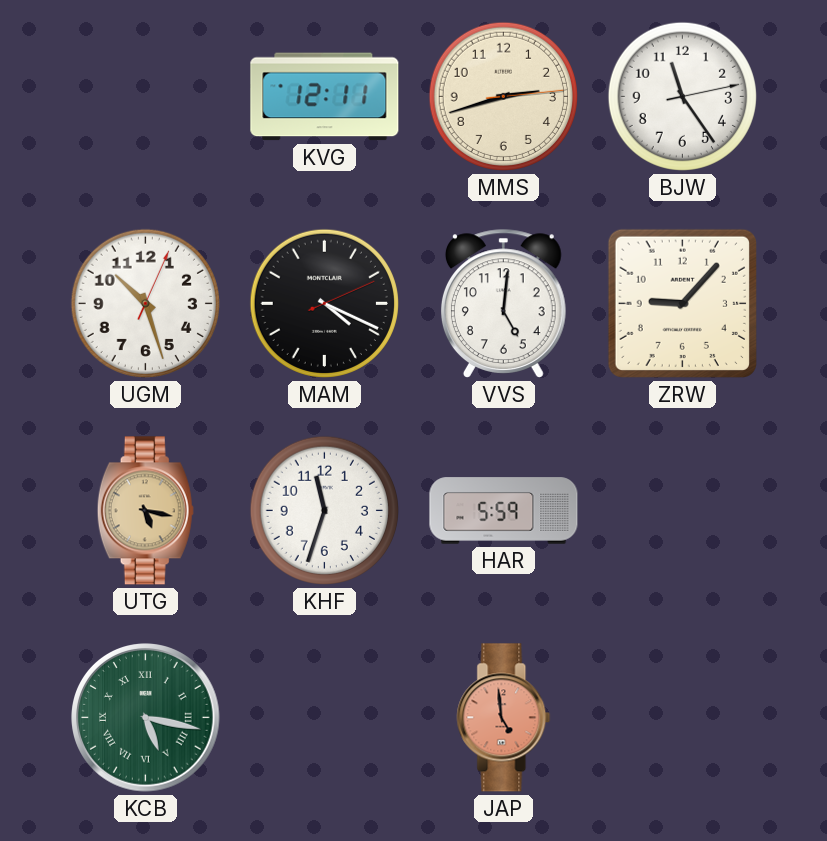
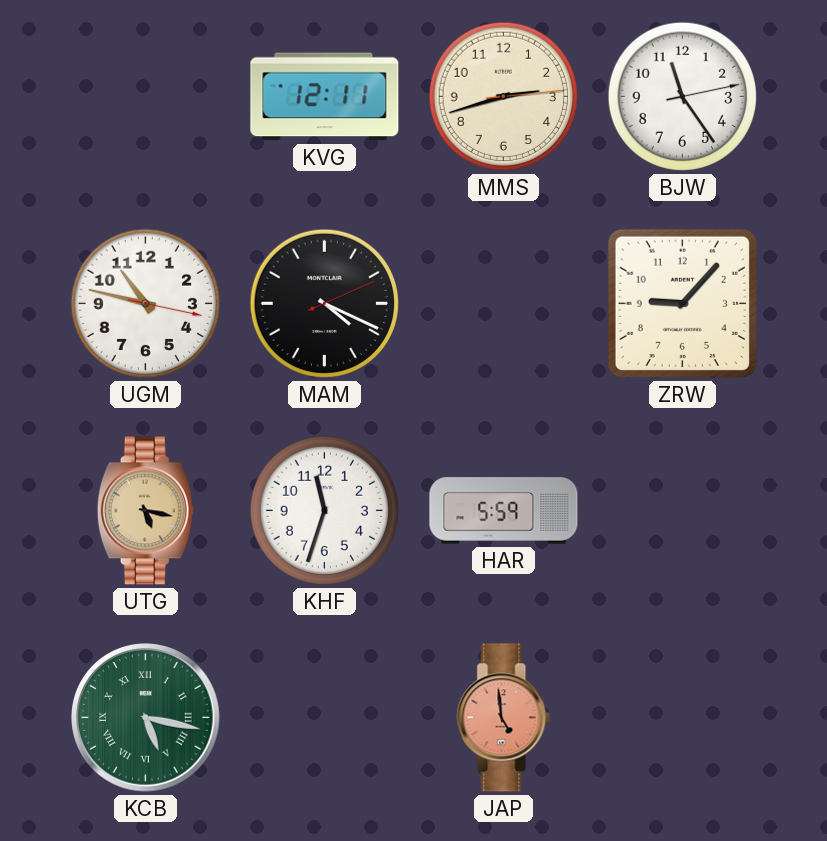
UGM: 10:27 -> 10:47 (145, 303)
VVS: 5:01 -> none (503, 303)
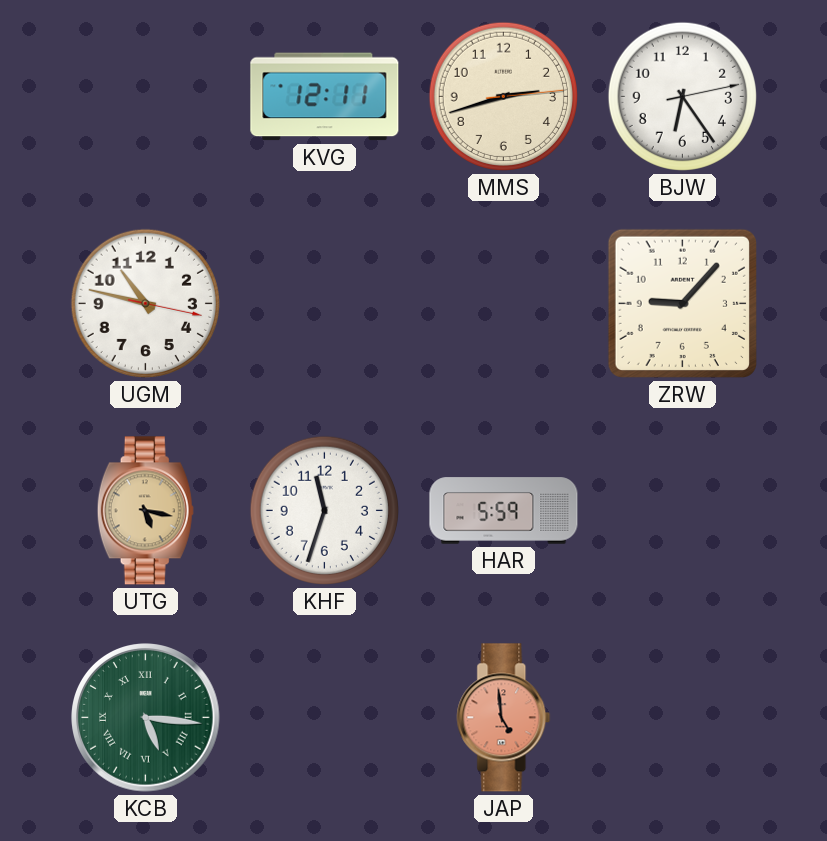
BJW: 11:24 -> 6:24 (682, 96)
MAM: 4:19 -> none (324, 303)
KCB: 5:17 -> 5:16 (146, 718)
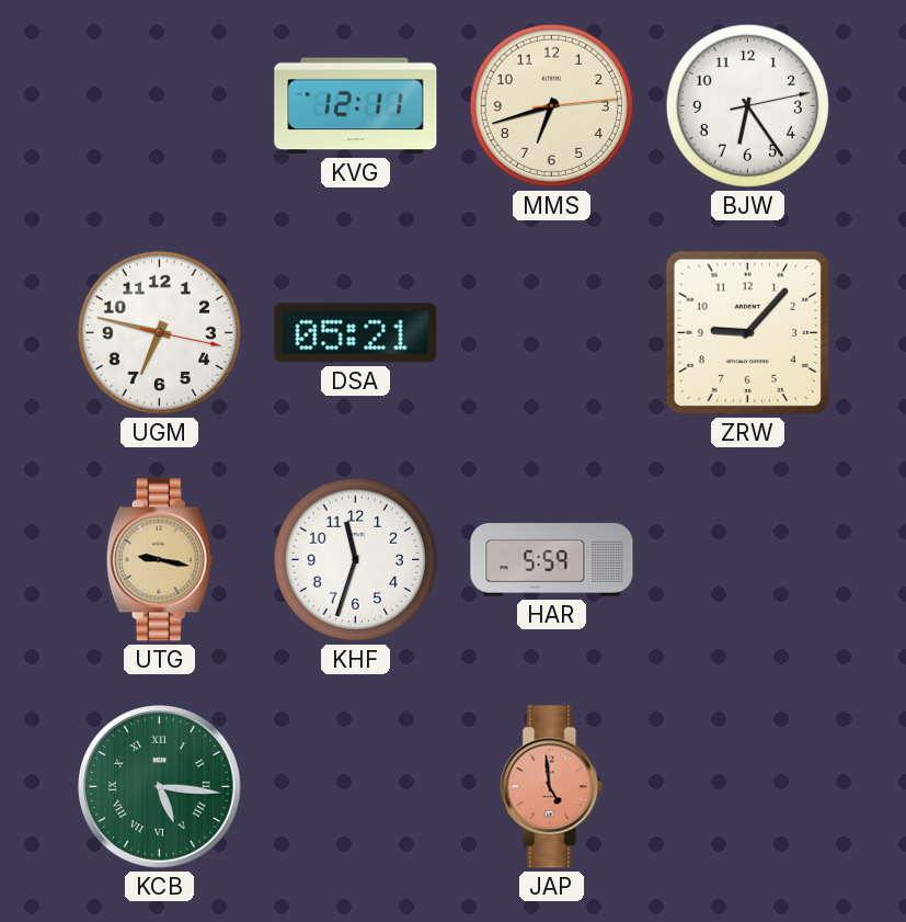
MMS: 2:42 -> 6:42 (551, 105)
UGM: 10:47 -> 6:47 (159, 332)
DSA: none -> 05:21 (356, 333)
UTG: 5:17 -> 9:17 (159, 560)
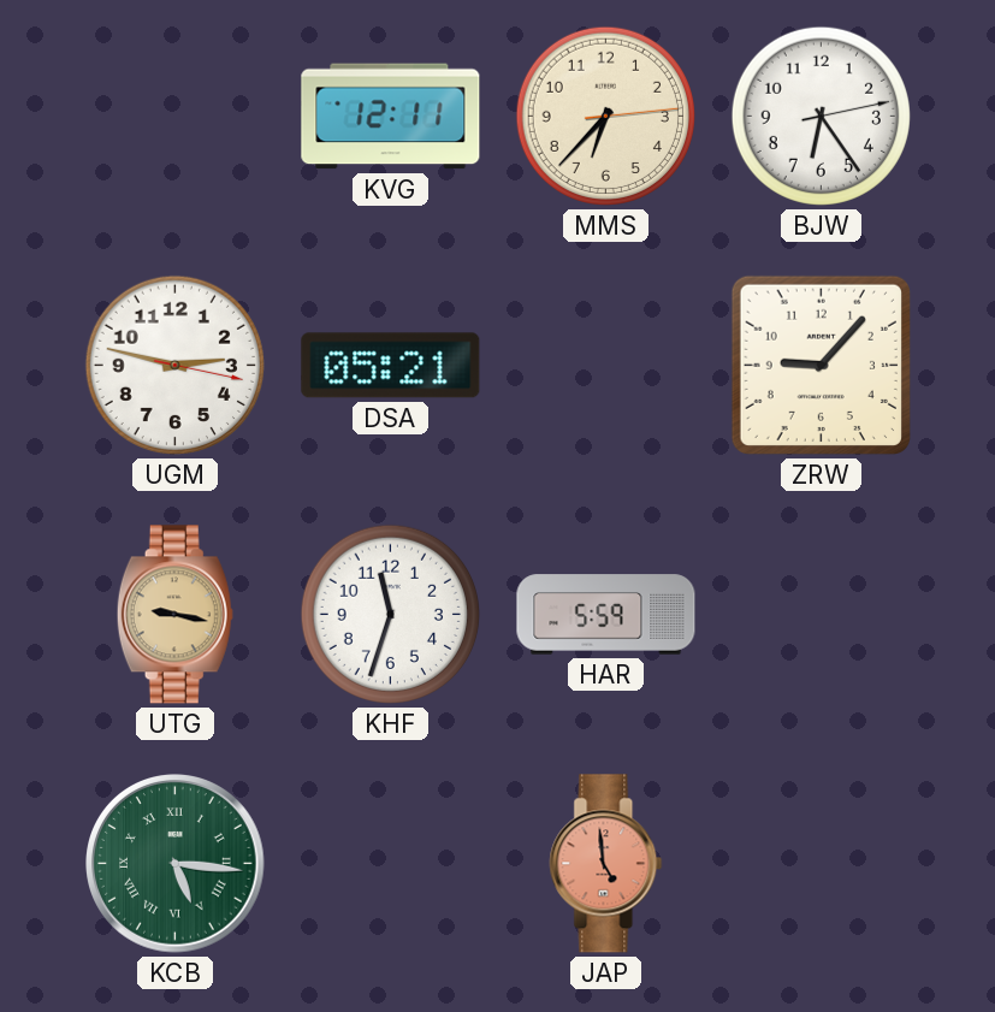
MMS: 6:42 -> 6:37 (605, 116)
UGM: 6:47 -> 2:47 (174, 365)
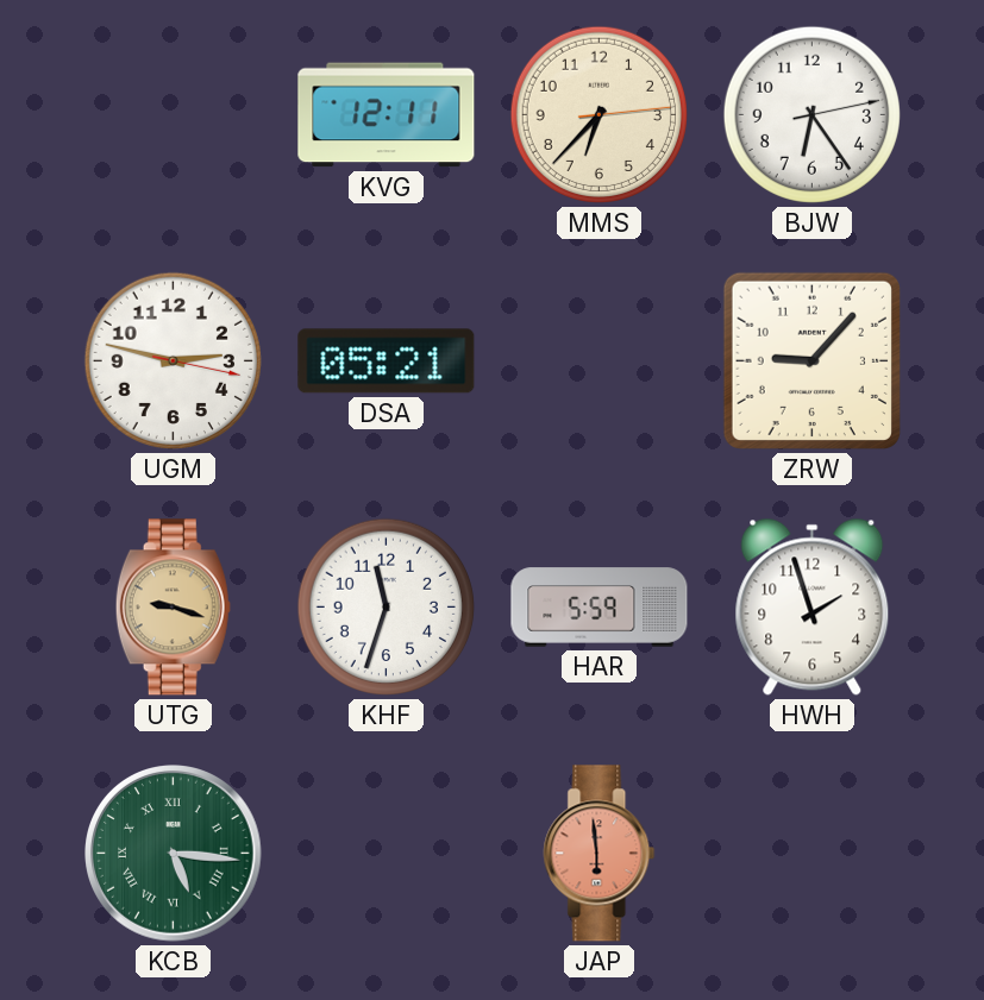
UTG: 9:17 -> 9:18 (173, 608)
HWH: none -> 1:57 (813, 606)
JAP: 4:59 -> 5:59 (600, 854)
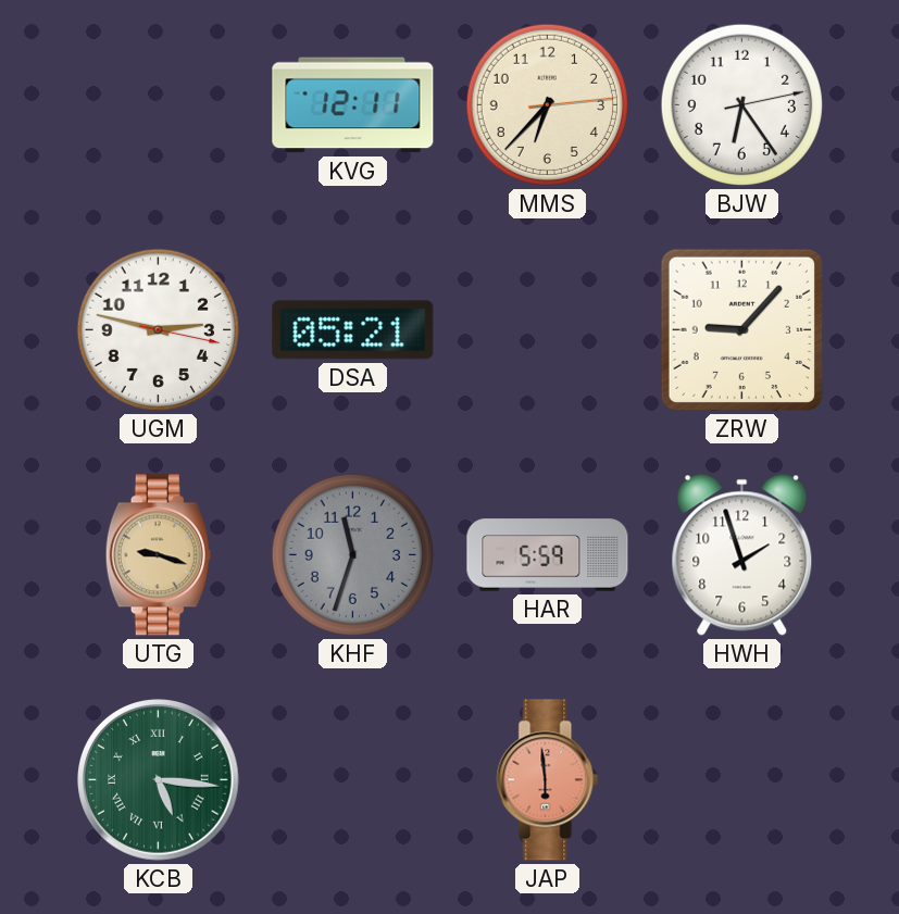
KHF dial: white -> grey (352, 554)
